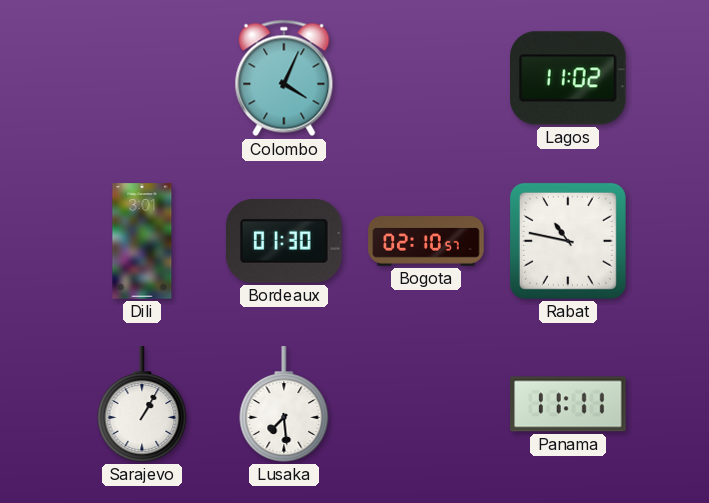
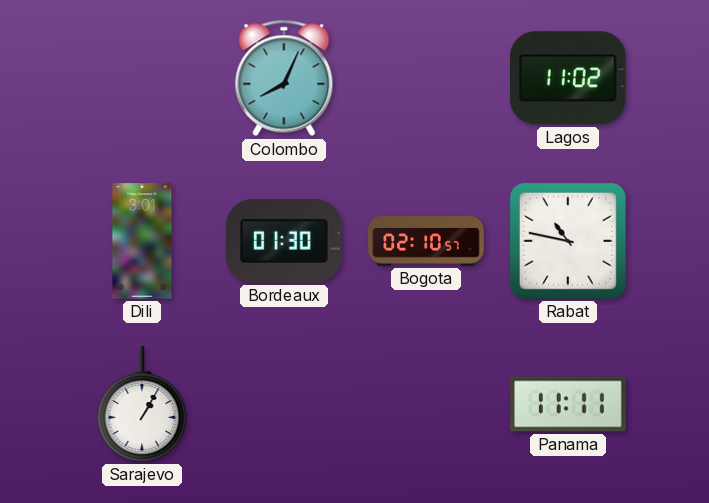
Colombo: 4:04 -> 8:04 (284, 78)
Lusaka: 7:29 -> none (284, 404)
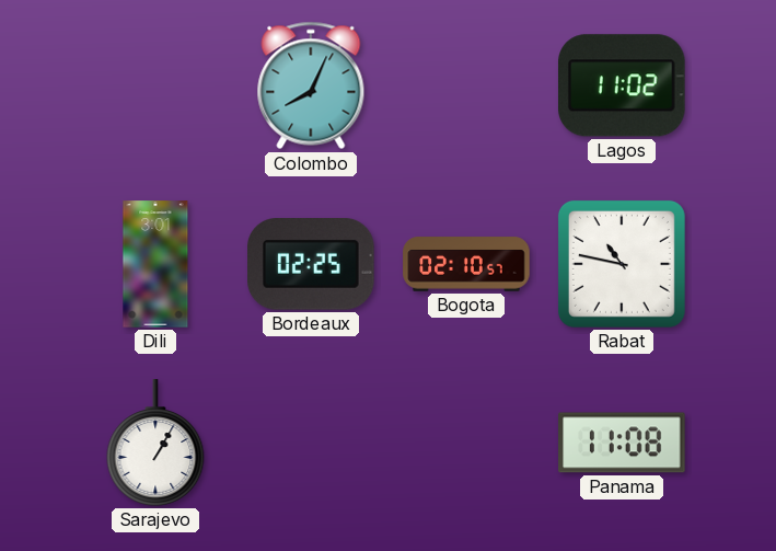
Bordeaux: 01:30 -> 02:25 (312, 265)
Panama: 11:11 -> 11:08 (622, 443)
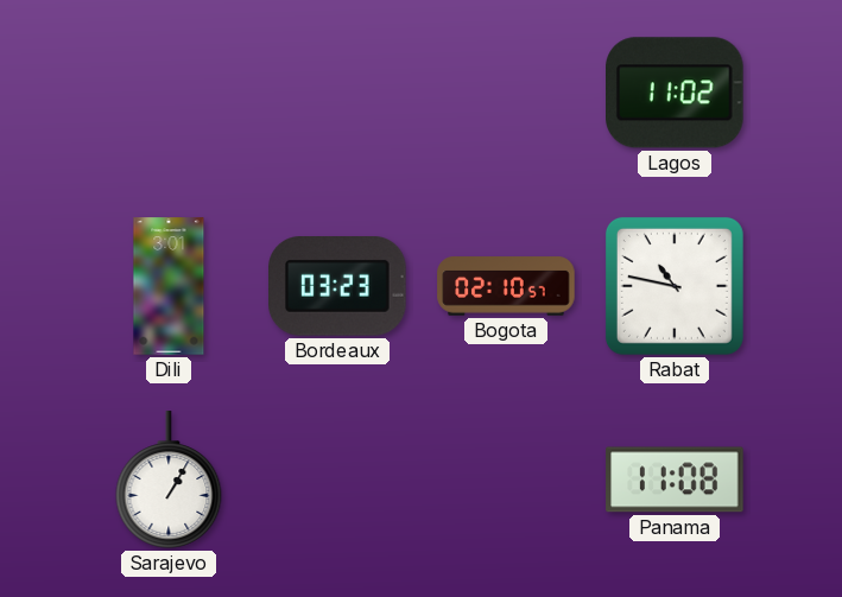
Colombo: 8:04 -> none (311, 85)
Bordeaux: 02:25 -> 03:23 (338, 287)
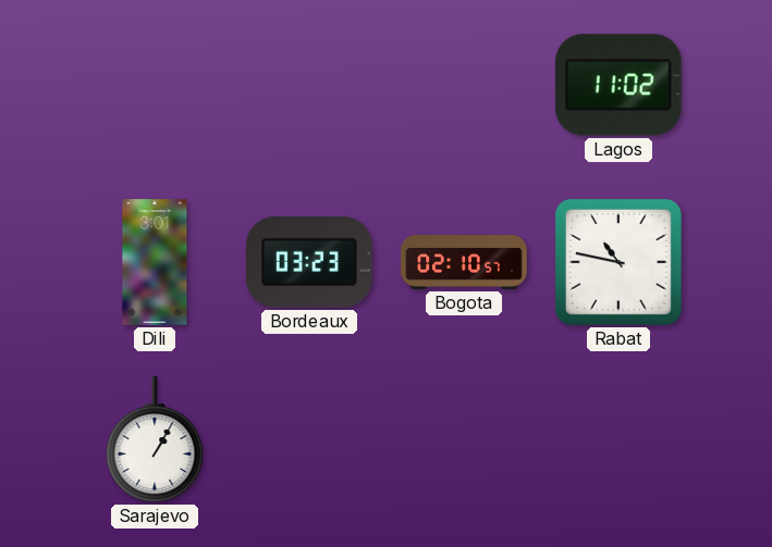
Panama: 11:08 -> none (675, 479)
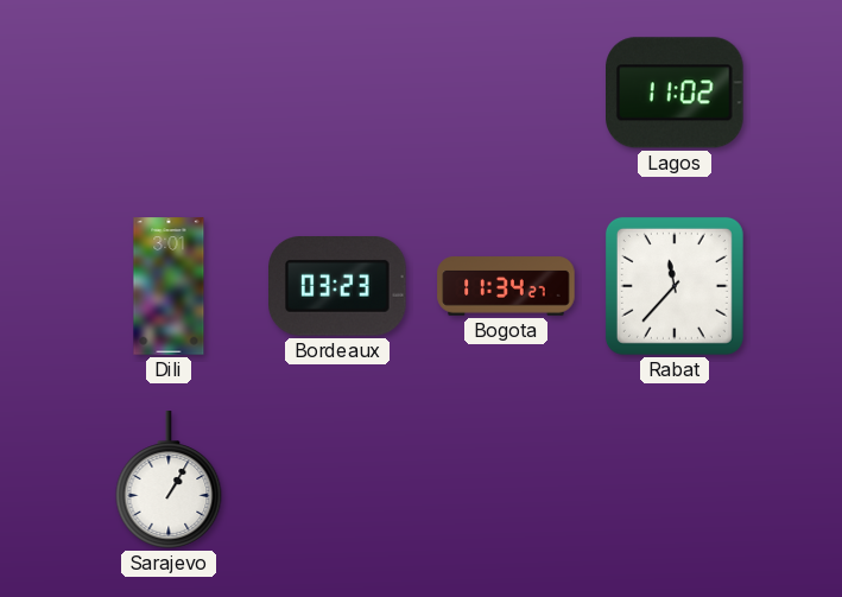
Bogota: 02:10 -> 11:34 (506, 286)
Rabat: 10:47 -> 11:37 (675, 286)
